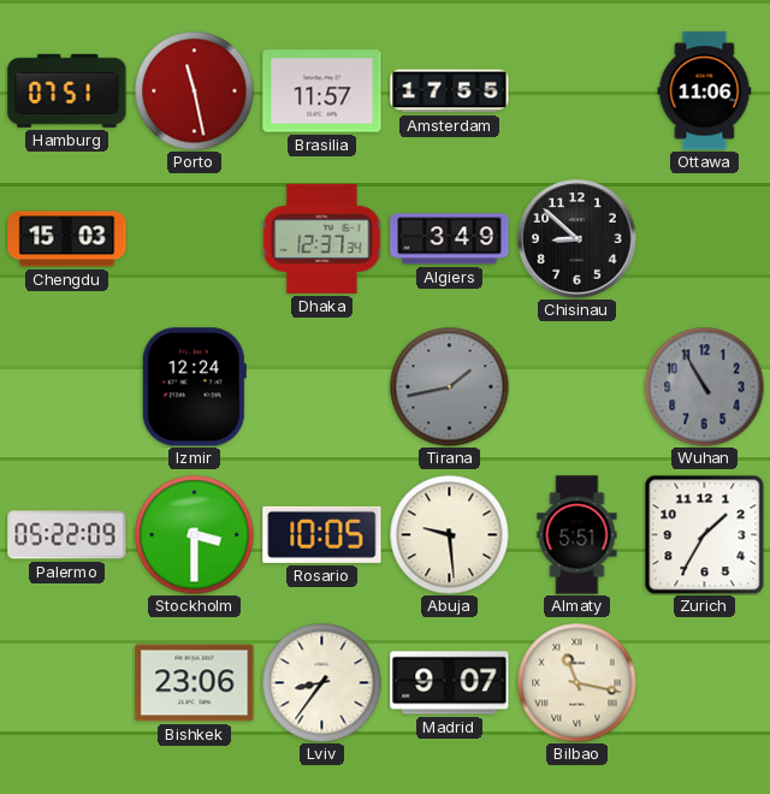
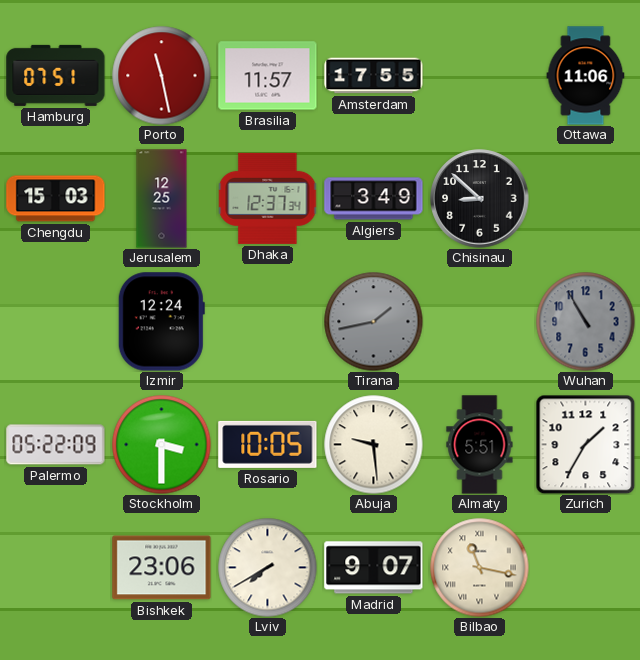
Jerusalem: none -> 12:25 (162, 199)
Lviv: 8:36 -> 7:40 (268, 568)
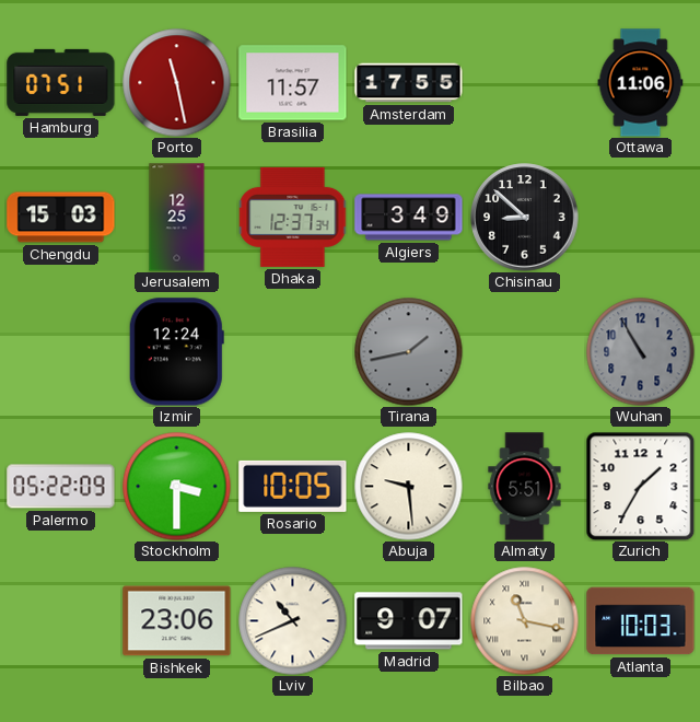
Lviv: 7:40 -> 10:41 (293, 621)
Atlanta: none -> 10:03 (641, 621)
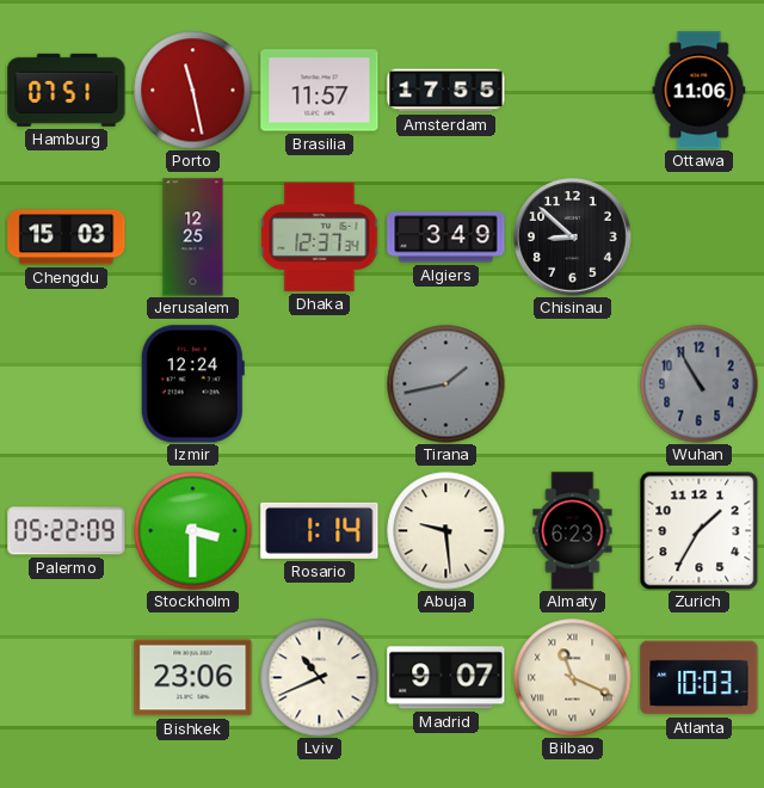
Rosario: 10:05 -> 1:14 (320, 530)
Almaty: 5:51 -> 6:23 (573, 531)
Bilbao: 11:17 -> 11:19 (573, 678)
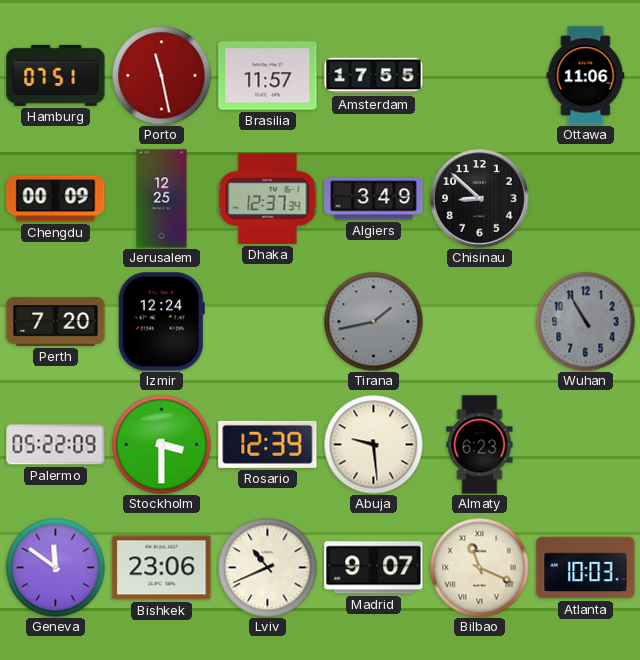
Chengdu: 15:03 -> 00:09 (56, 199)
Perth: none -> 7:20 (56, 322)
Rosario: 1:14 -> 12:39 (268, 444)
Zurich: 1:35 -> none (698, 530)
Geneva: none -> 11:51 (56, 568)
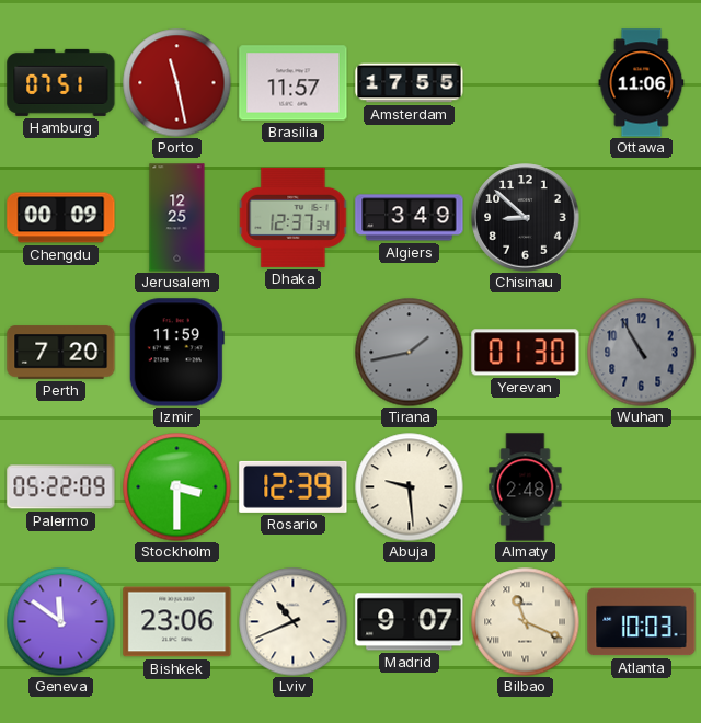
Izmir: 12:24 -> 11:59 (176, 353)
Yerevan: none -> 01:30 (526, 353)
Almaty: 6:23 -> 2:48 (526, 487)
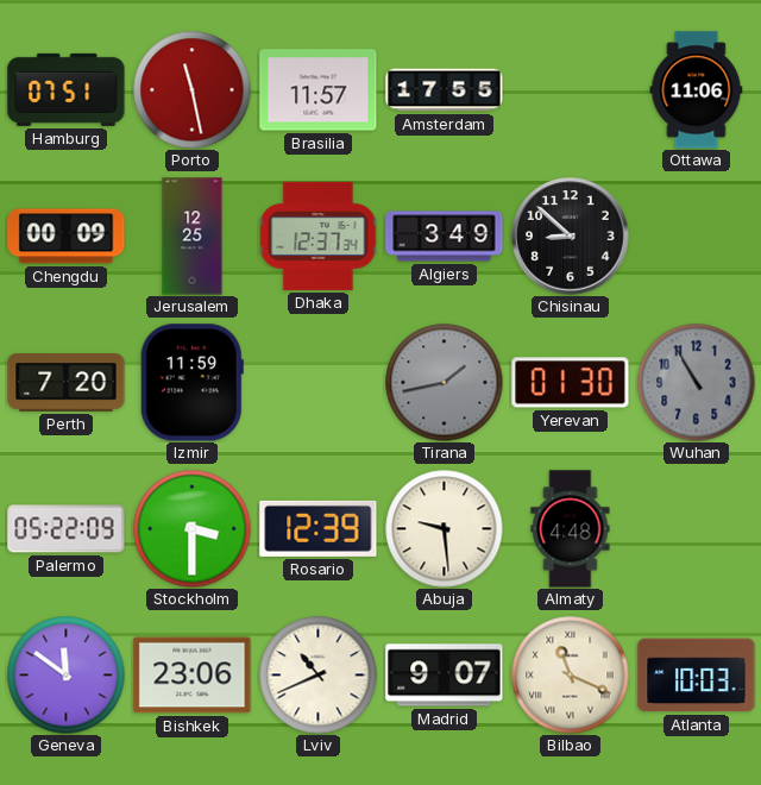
Almaty: 2:48 -> 4:48 (571, 529)
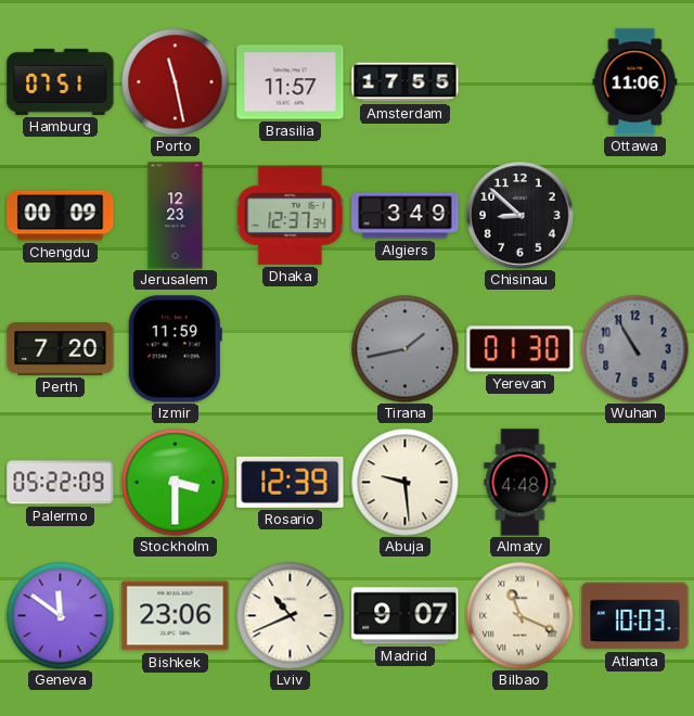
Jerusalem: 12:25 -> 12:23 (176, 216)
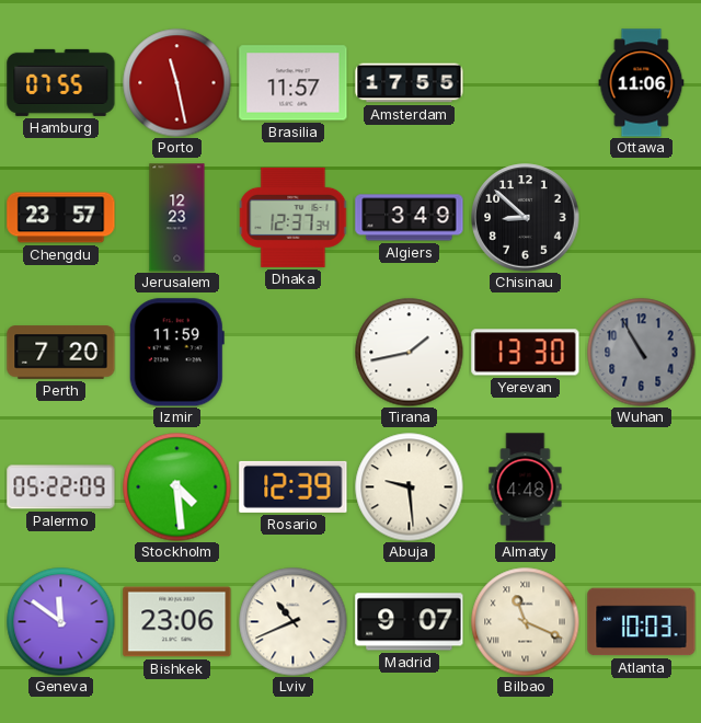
Hamburg: 07:51 -> 07:55 (61, 82)
Chengdu: 00:09 -> 23:57 (61, 218)
Tirana dial: grey -> white (410, 353)
Yerevan: 01:30 -> 13:30 (526, 353)
Stockholm: 3:30 -> 4:29 (177, 487)
